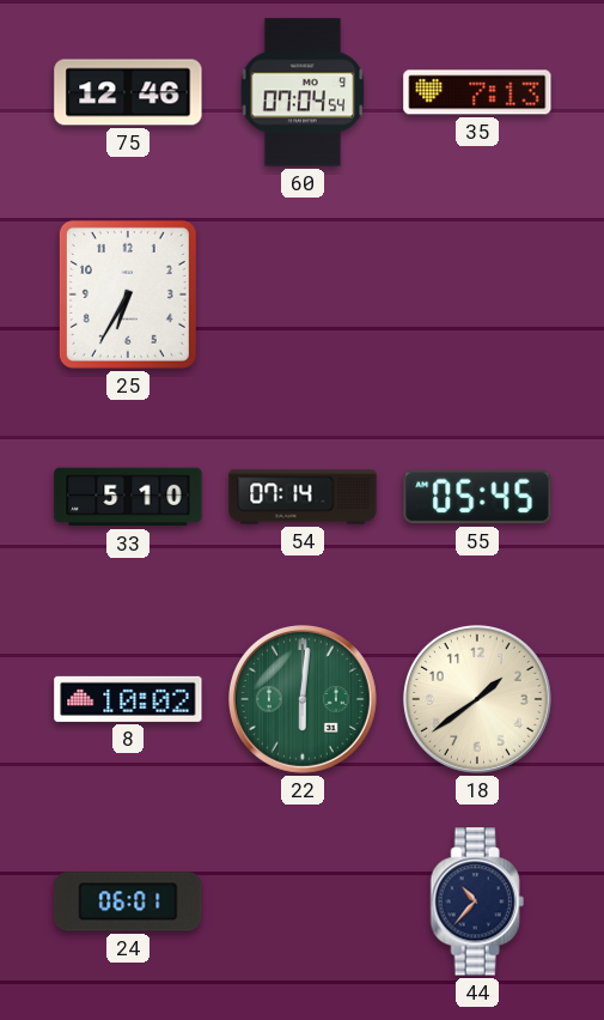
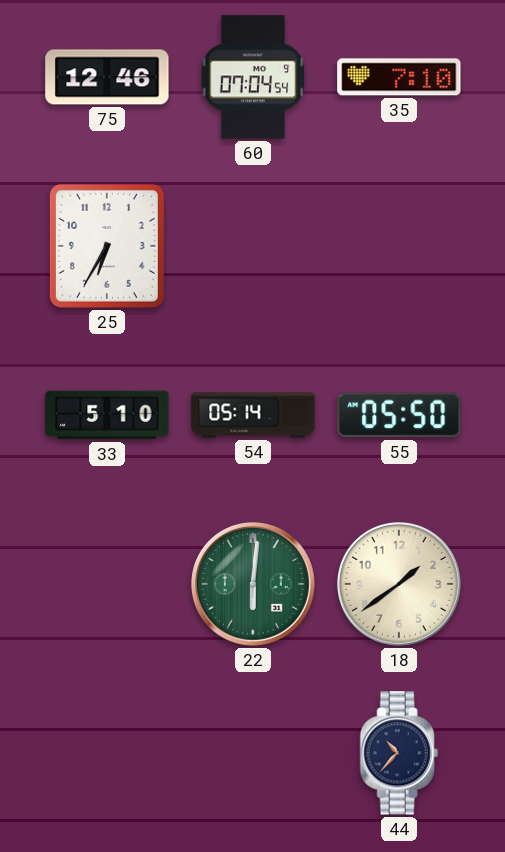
35: 7:13 -> 7:10 (399, 77)
54: 07:14 -> 05:14 (253, 415)
55: 05:45 -> 05:50 (399, 415)
8: 10:02 -> none (128, 699)
24: 06:01 -> none (128, 901)
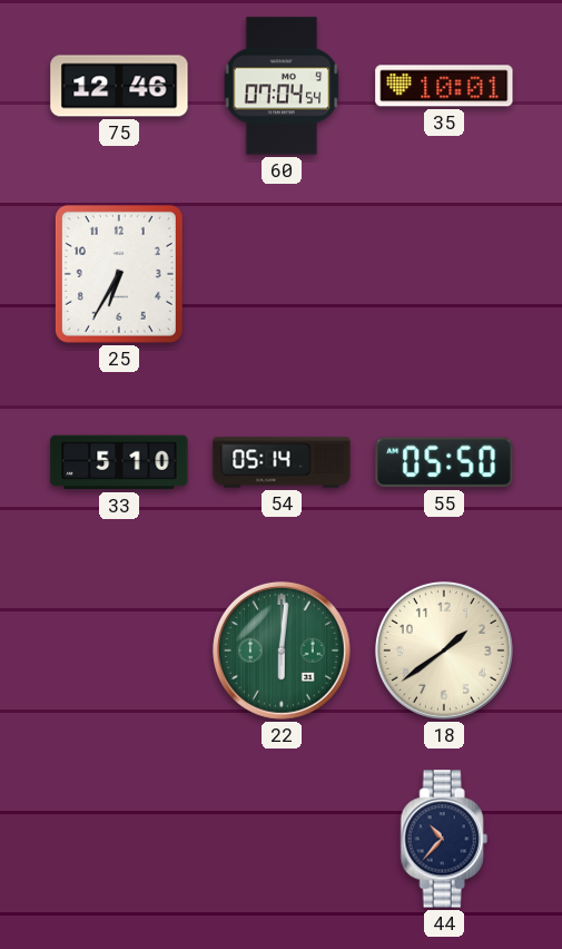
35: 7:10 -> 10:01 (444, 86)
